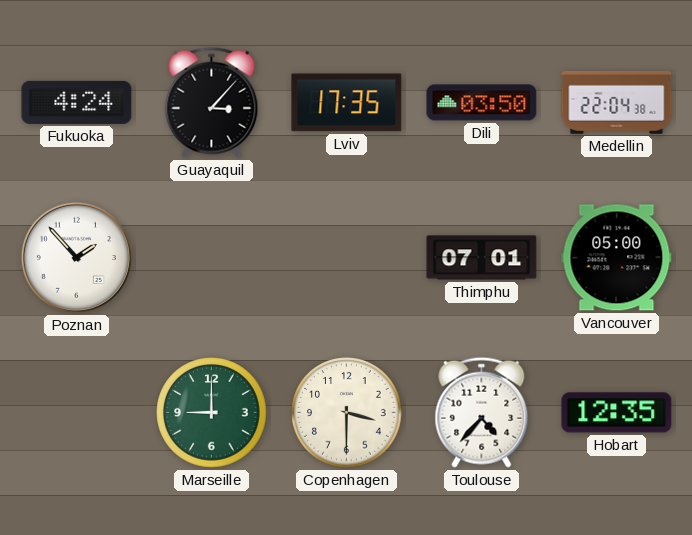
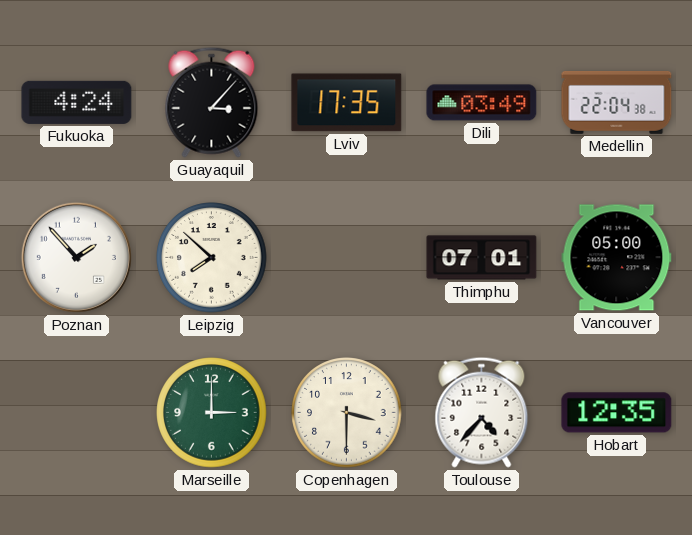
Dili: 03:50 -> 03:49 (482, 103)
Leipzig: none -> 7:52 (212, 258)
Marseille: 9:00 -> 3:00 (212, 413)
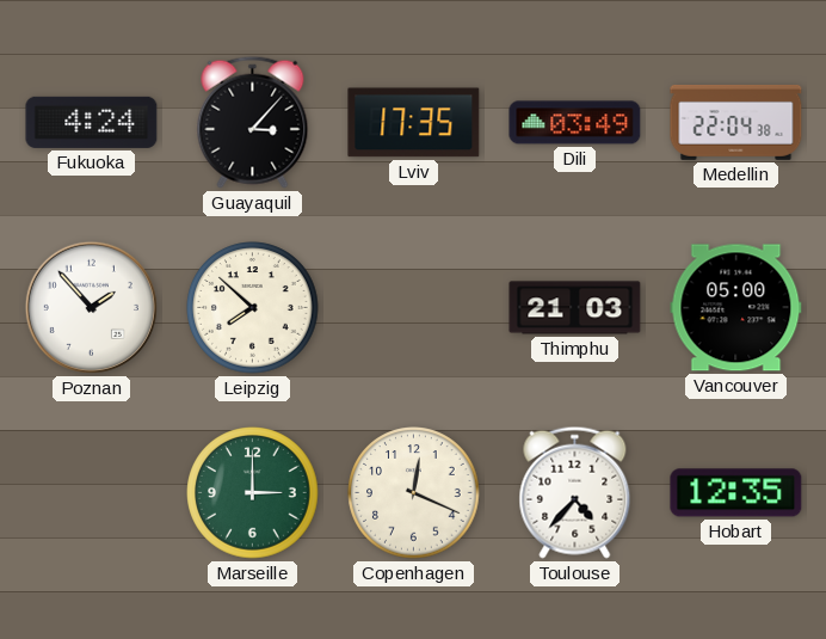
Thimphu: 07:01 -> 21:03 (575, 308)
Copenhagen: 3:30 -> 12:19 (414, 493)
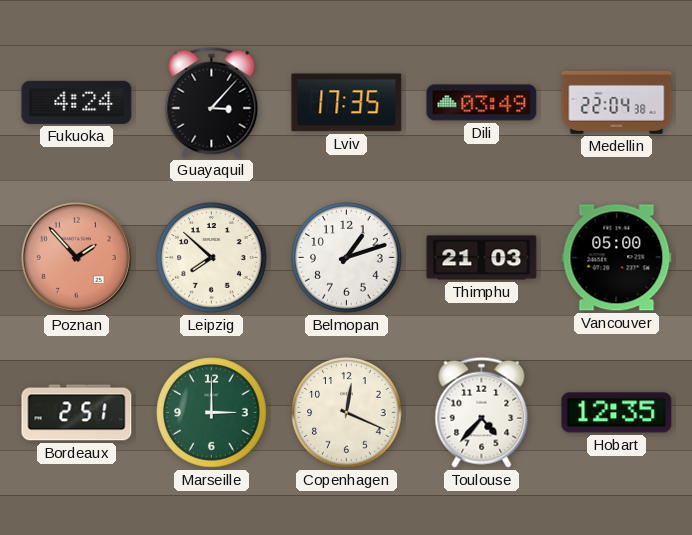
Poznan dial: white -> salmon (76, 257)
Belmopan: none -> 1:12 (347, 258)
Bordeaux: none -> 2:51 (77, 413)
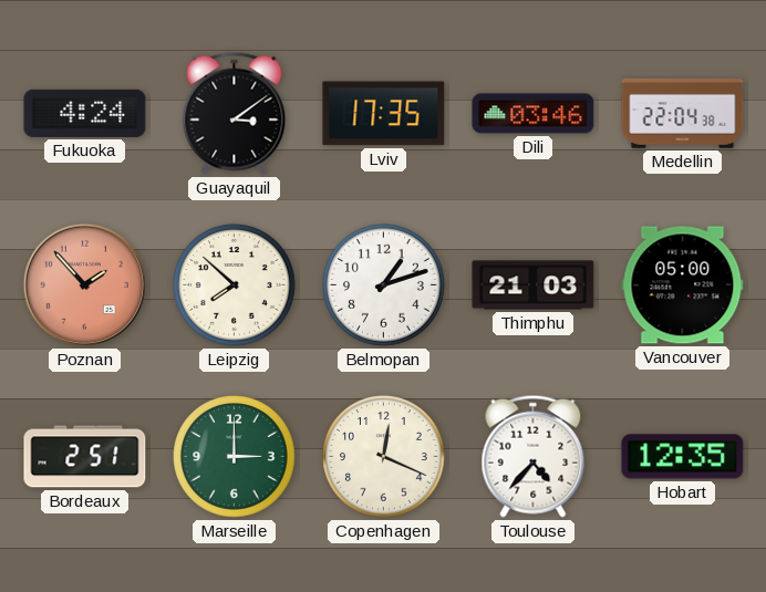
Guayaquil: 3:07 -> 3:09 (235, 113)
Dili: 03:49 -> 03:46 (534, 114)
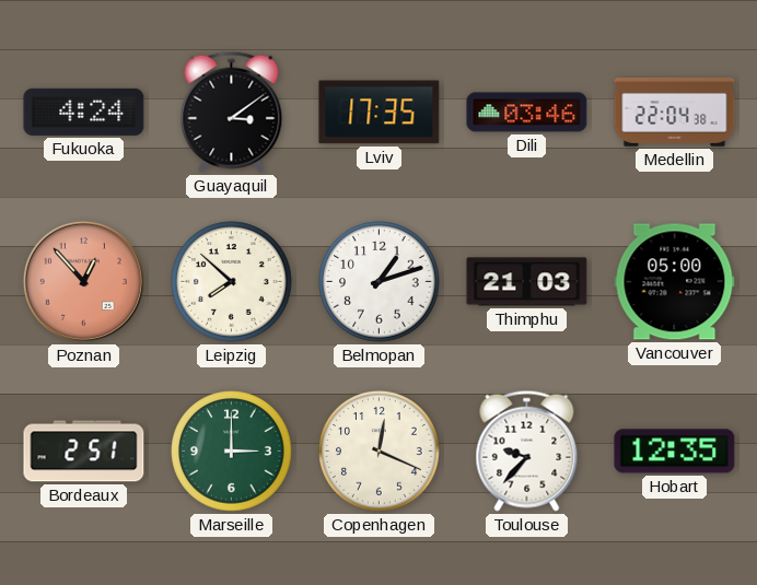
Poznan: 1:53 -> 12:53 (83, 281)
Toulouse: 4:37 -> 9:37 (527, 451)
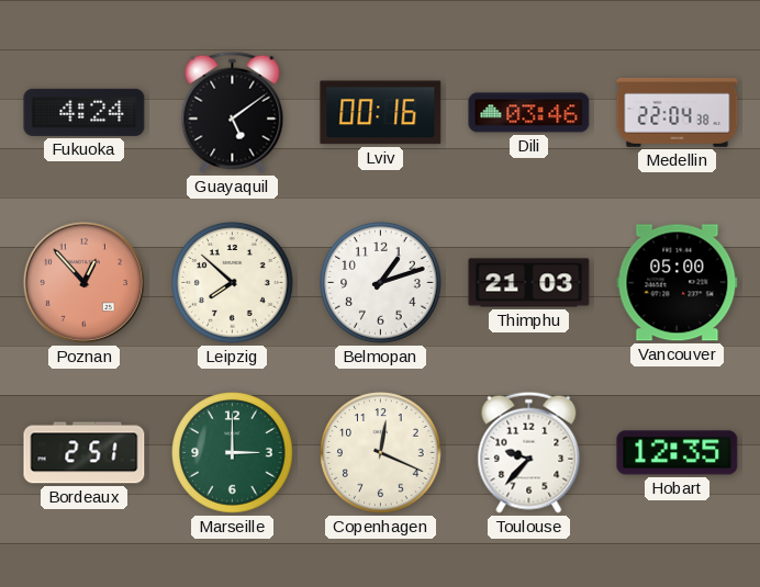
Guayaquil: 3:09 -> 5:09 (233, 112)
Lviv: 17:35 -> 00:16 (381, 113)
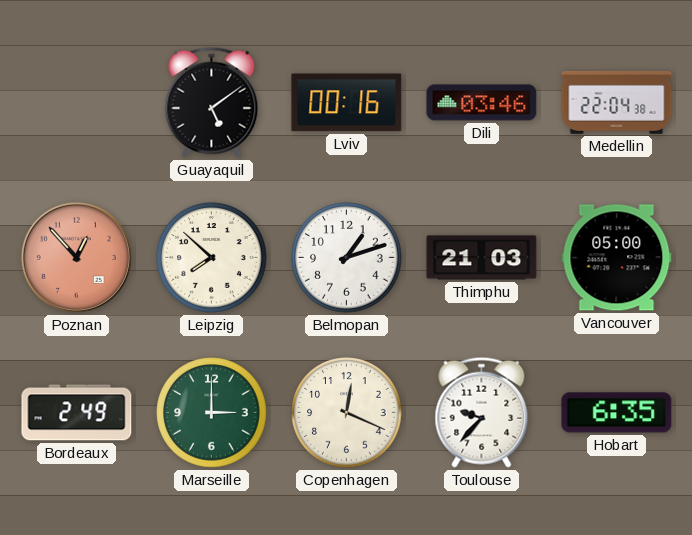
Fukuoka: 4:24 -> none (85, 112)
Bordeaux: 2:51 -> 2:49 (77, 413)
Hobart: 12:35 -> 6:35 (617, 413)
